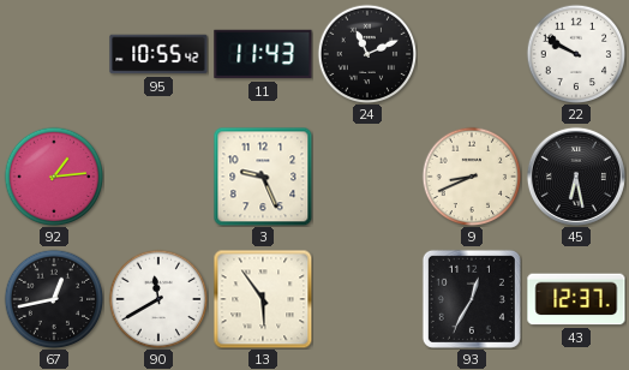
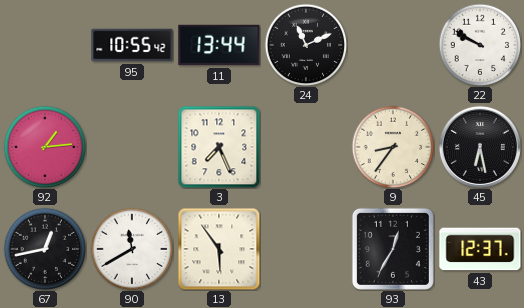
11: 11:43 -> 13:44 (219, 45)
3: 9:26 -> 7:26 (219, 147)
9: 8:41 -> 8:36 (393, 147)
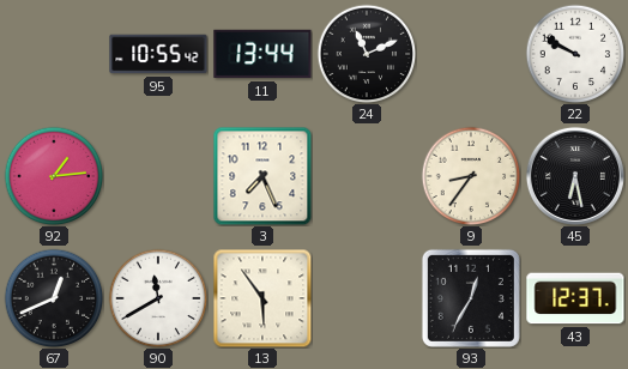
67: 12:43 -> 12:41 (54, 298)
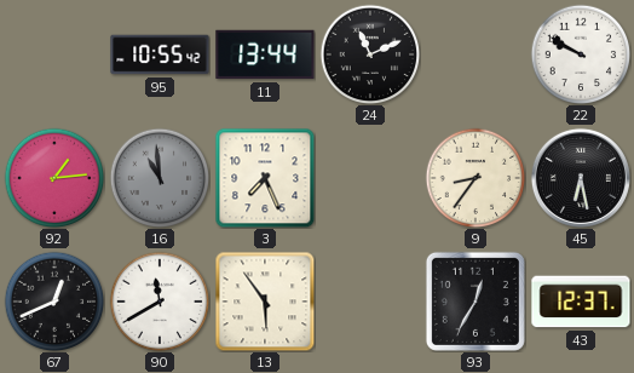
16: none -> 10:59 (160, 178)
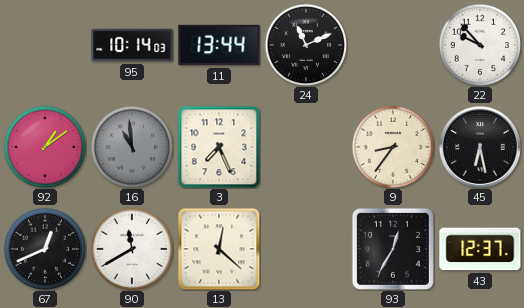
95: 10:55 -> 10:14 (132, 45)
22: 9:50 -> 9:53 (480, 45)
92: 1:14 -> 1:09 (45, 147)
13: 5:54 -> 12:22 (219, 249)
